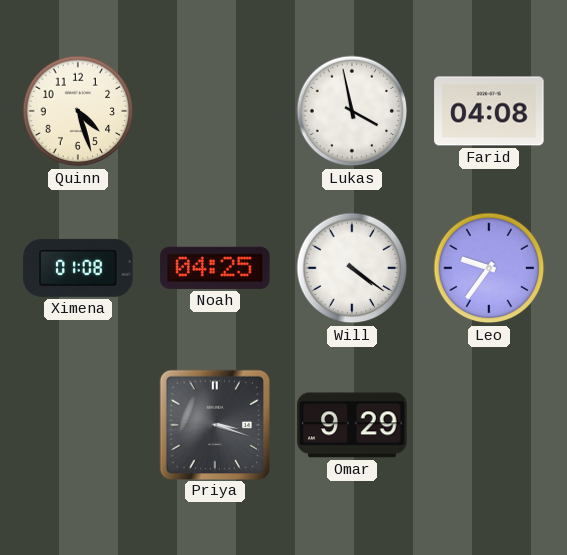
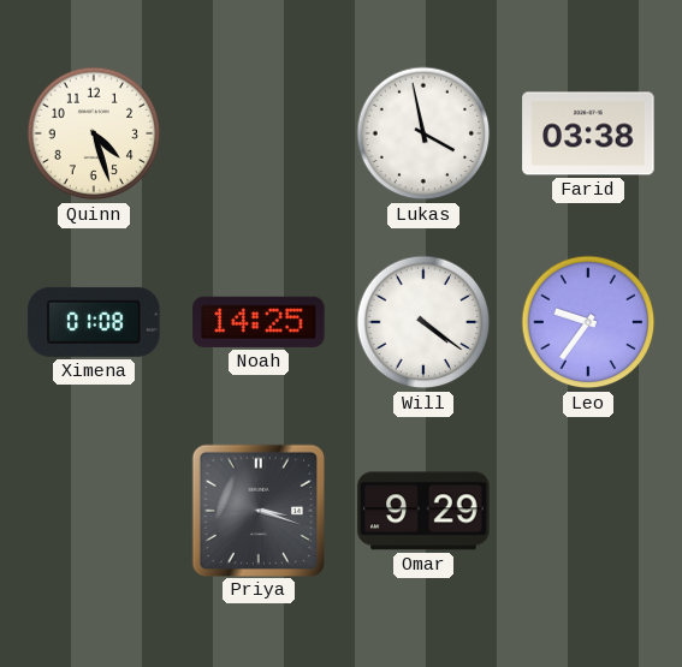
Farid: 04:08 -> 03:38 (588, 133)
Noah: 04:25 -> 14:25 (259, 322)
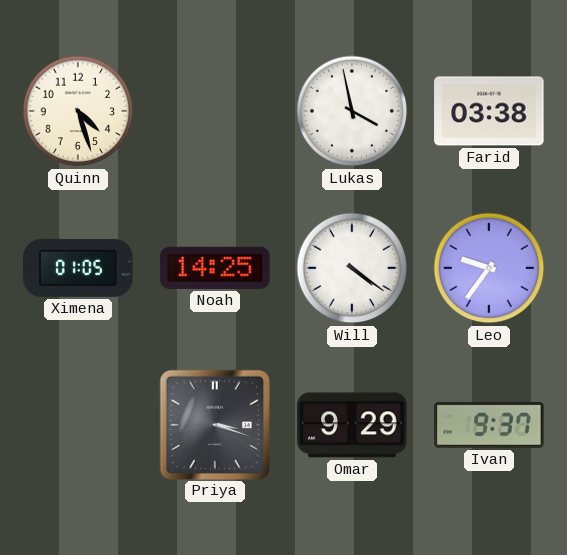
Ximena: 01:08 -> 01:05 (78, 268)
Ivan: none -> 9:37 (489, 425)
